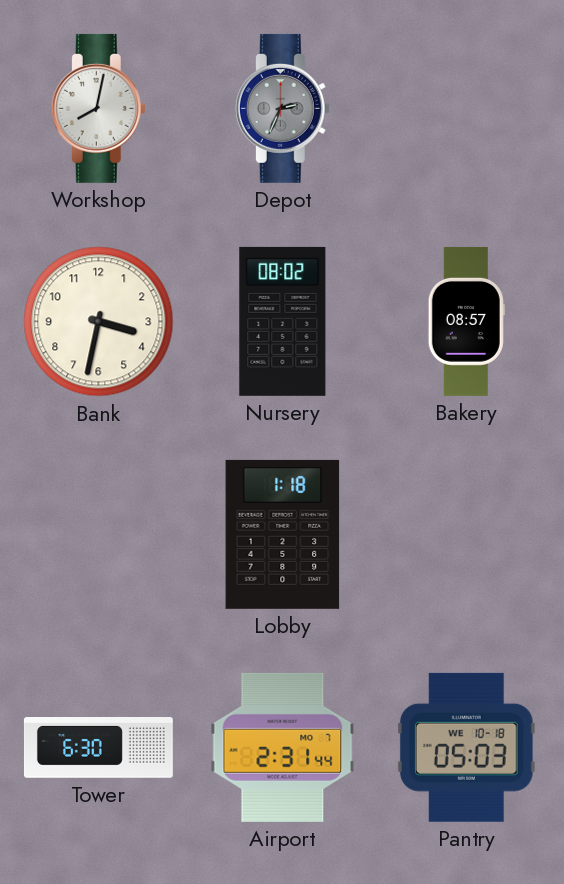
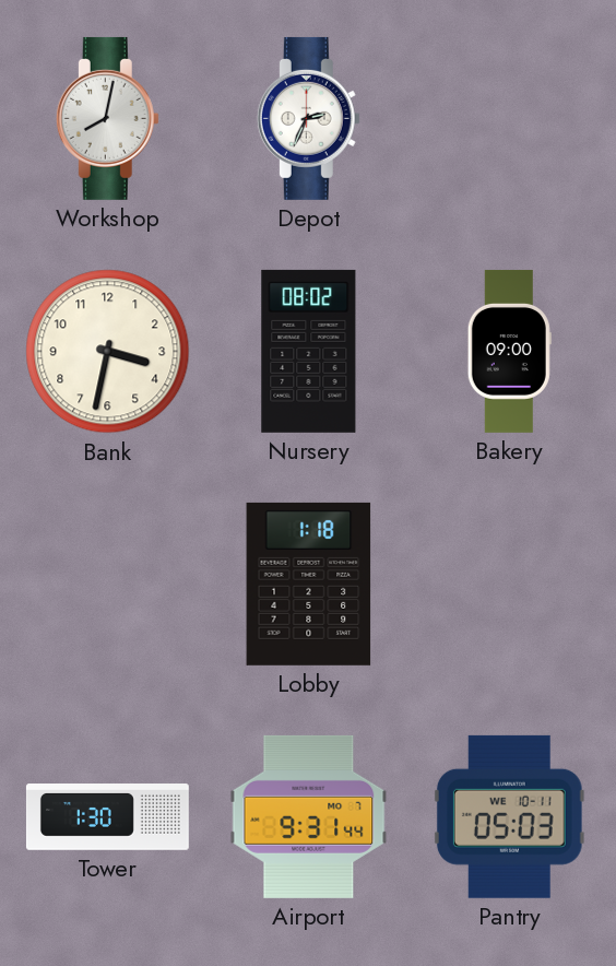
Depot dial: grey -> white (308, 118)
Bakery: 08:57 -> 09:00 (509, 351)
Tower: 6:30 -> 1:30 (107, 817)
Airport: 2:31 -> 9:31 (309, 816)
Pantry date: WE 10-18 -> WE 10-11 (509, 816)
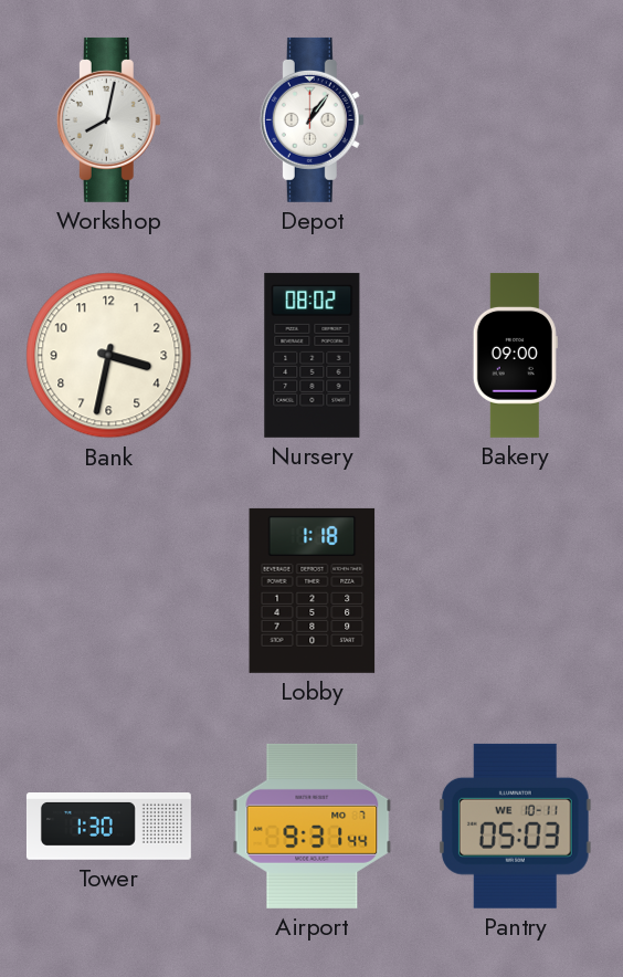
Depot: 2:34 -> 1:06 (311, 119)
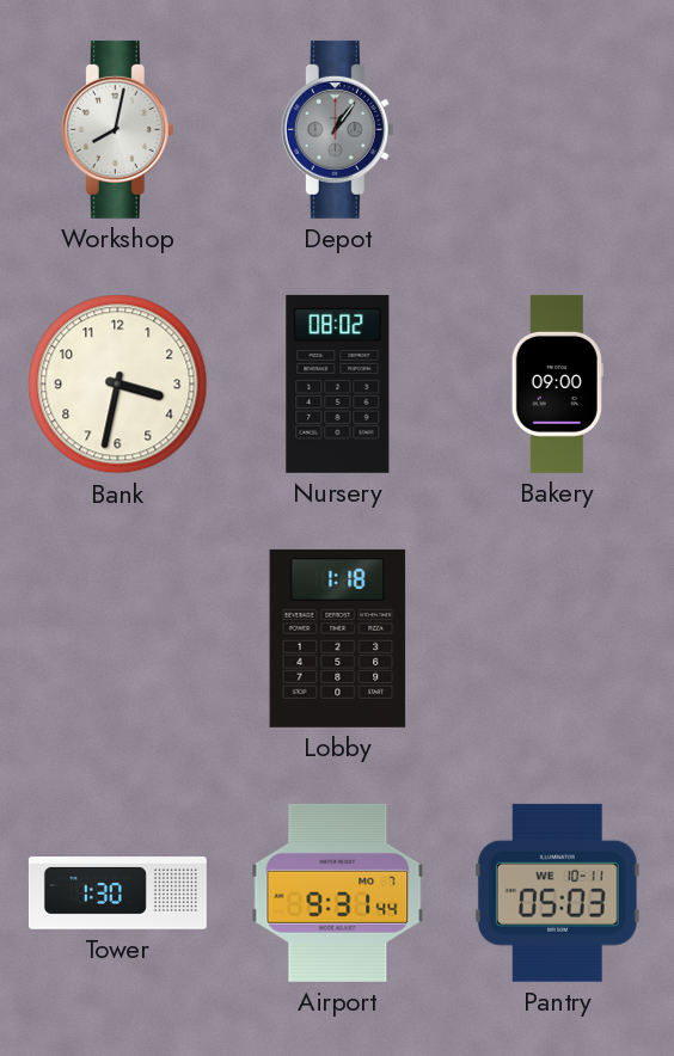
Depot dial: white -> grey (337, 129)
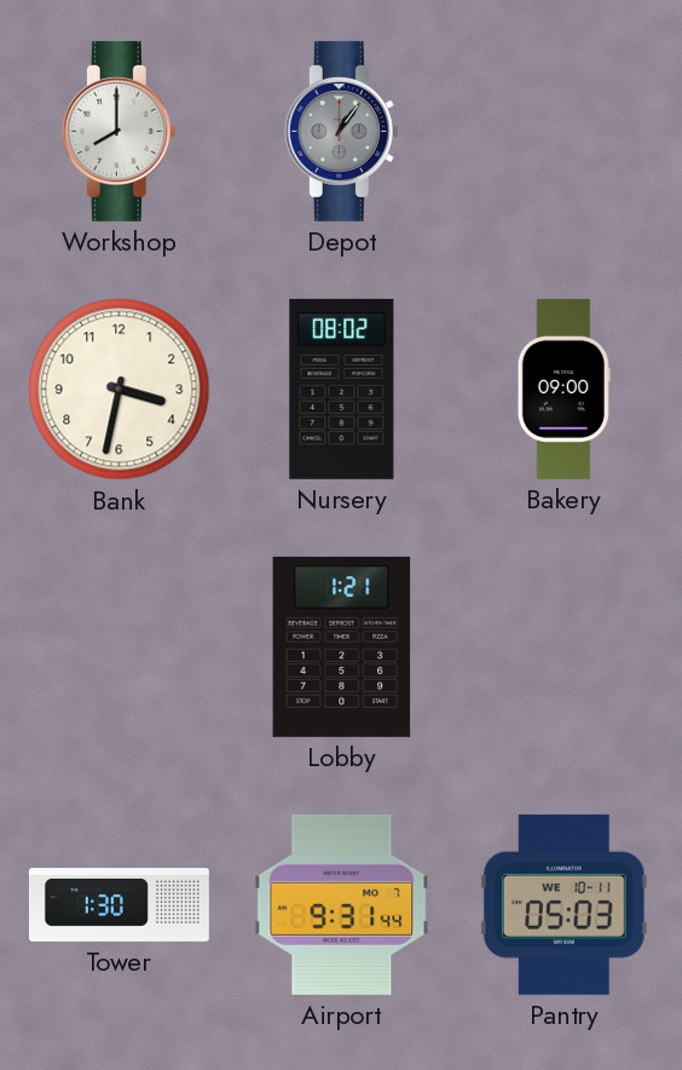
Workshop: 8:02 -> 8:00 (119, 131)
Lobby: 1:18 -> 1:21 (342, 646)
